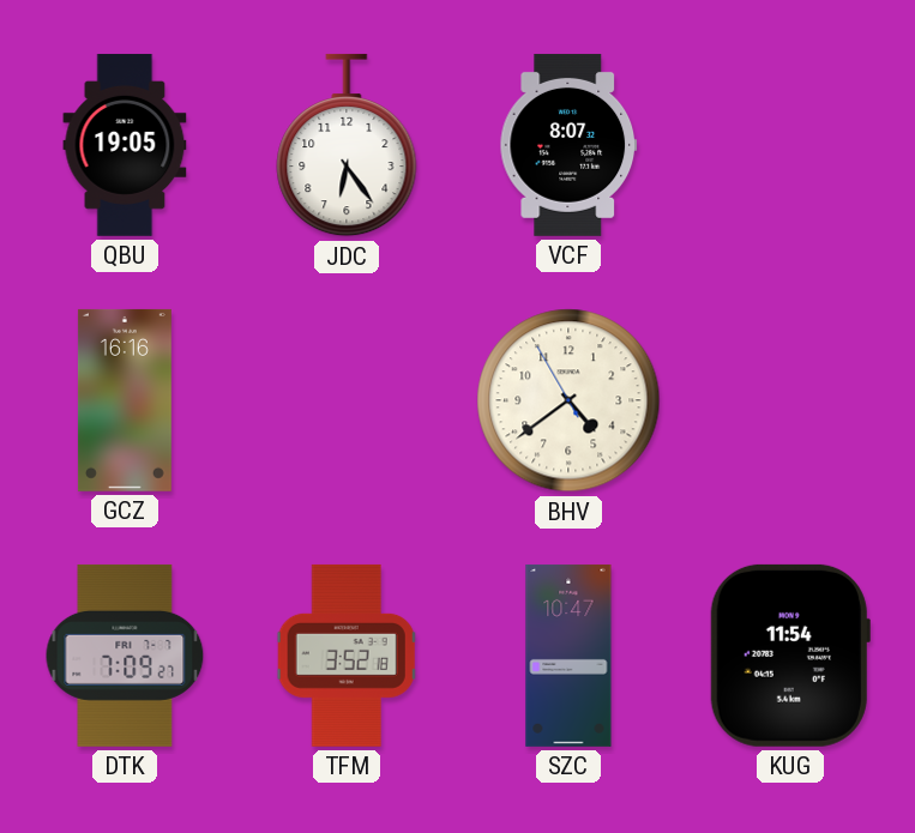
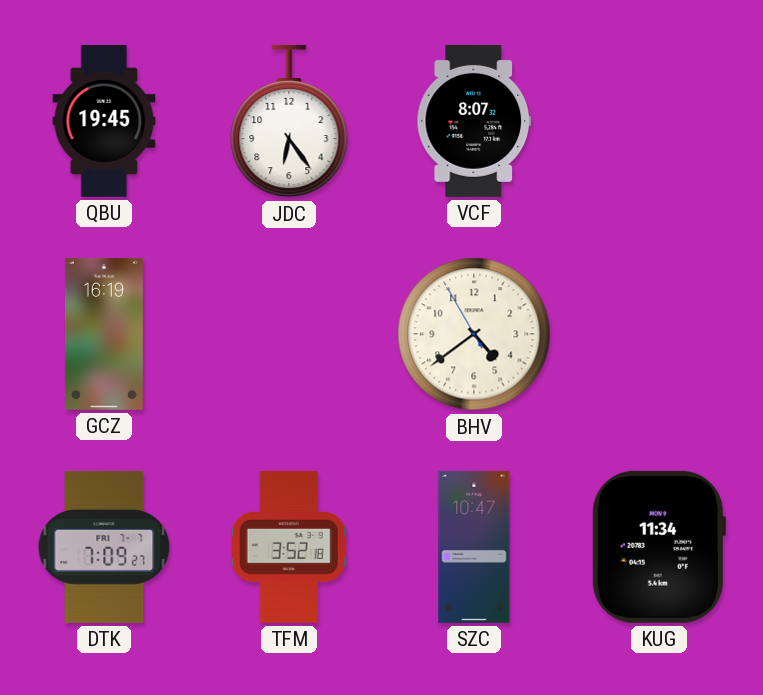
QBU: 19:05 -> 19:45 (104, 121)
GCZ: 16:16 -> 16:19 (104, 334)
KUG: 11:54 -> 11:34 (659, 547)
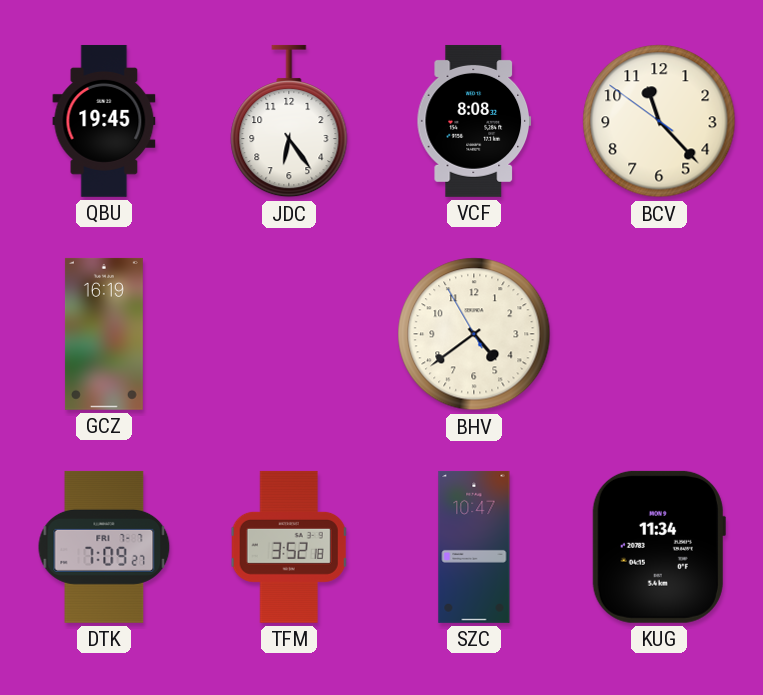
VCF: 8:07 -> 8:08 (474, 121)
BCV: none -> 11:22 (659, 121)
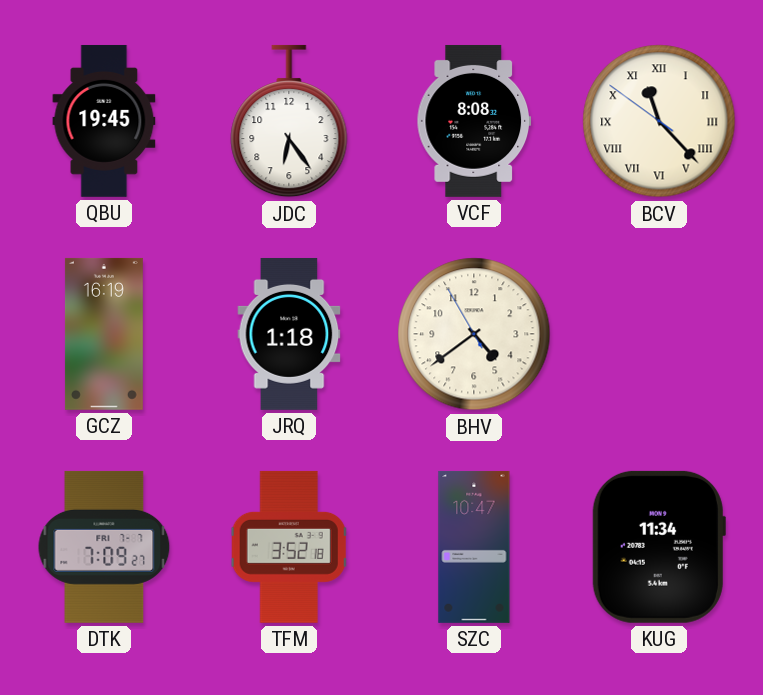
BCV numerals: Arabic -> Roman (659, 121)
JRQ: none -> 1:18 (289, 334)
